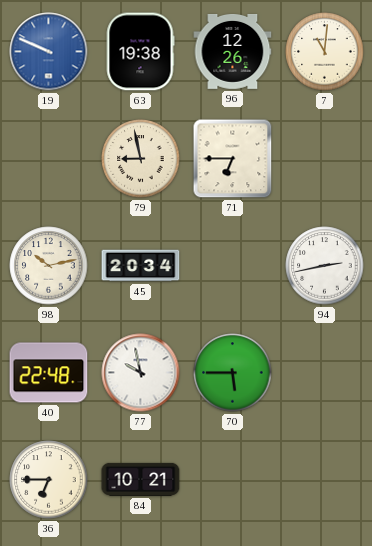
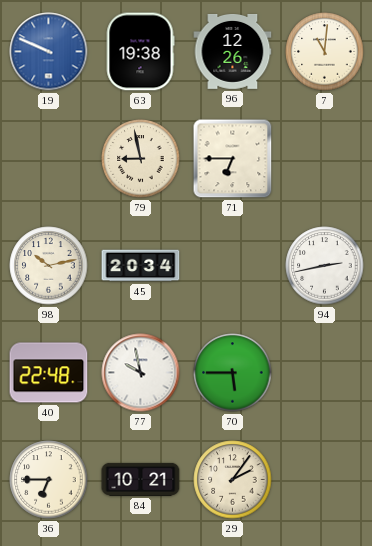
29: none -> 2:06 (233, 480)
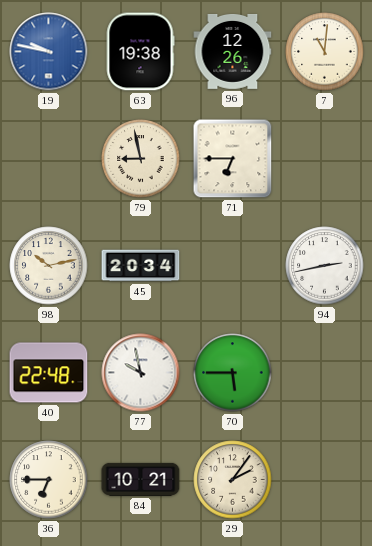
19: 9:49 -> 9:47 (49, 52)
